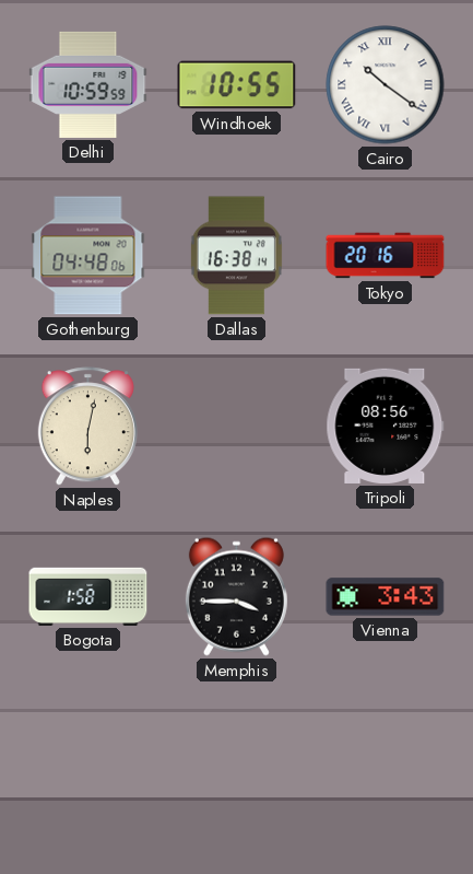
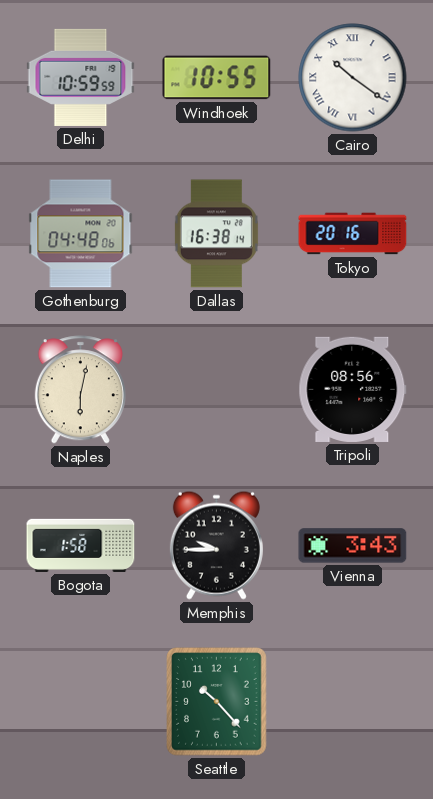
Memphis: 3:45 -> 9:45 (216, 545)
Seattle: none -> 10:23 (217, 702)
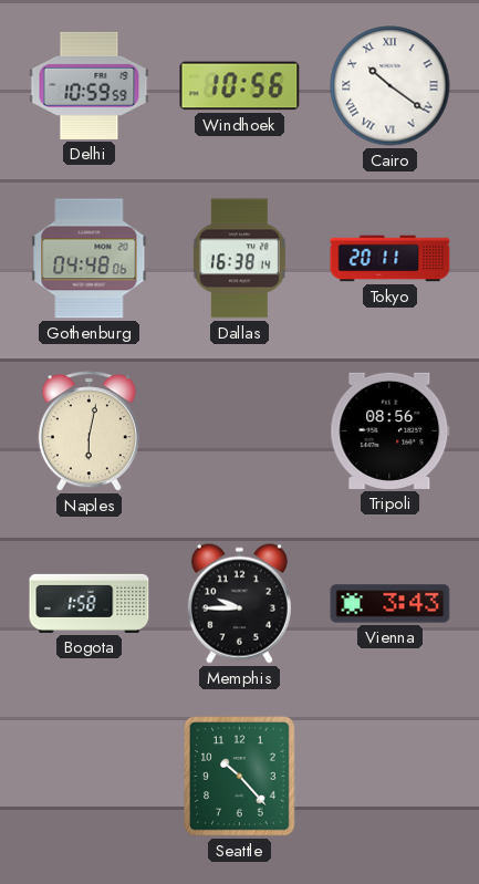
Windhoek: 10:55 -> 10:56 (240, 86)
Tokyo: 20:16 -> 20:11 (391, 259)
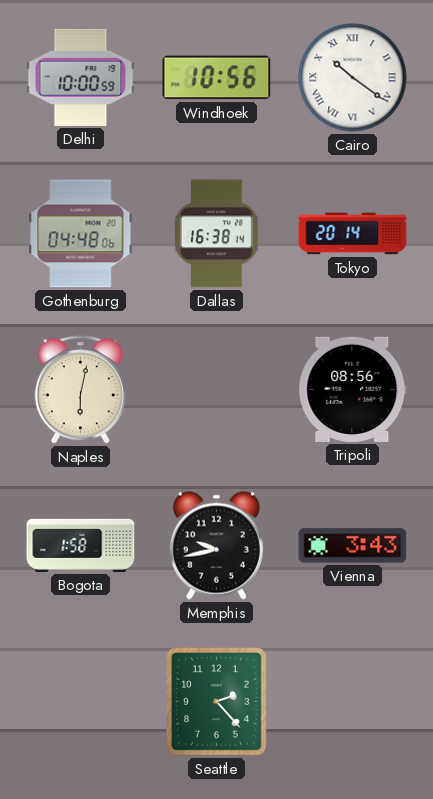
Delhi: 10:59 -> 10:00 (81, 77)
Tokyo: 20:11 -> 20:14 (353, 234)
Memphis: 9:45 -> 9:43 (216, 545)
Seattle: 10:23 -> 2:23 (217, 702)
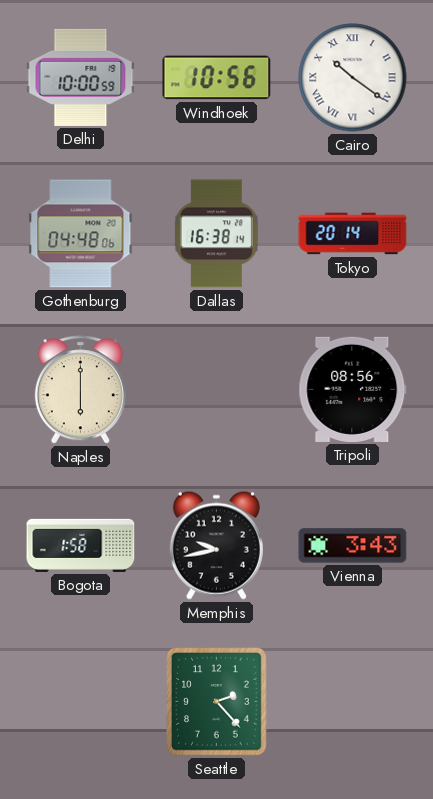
Naples: 6:02 -> 6:00 (80, 390)
